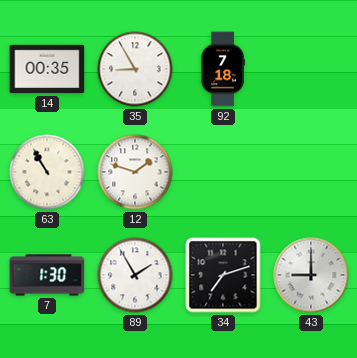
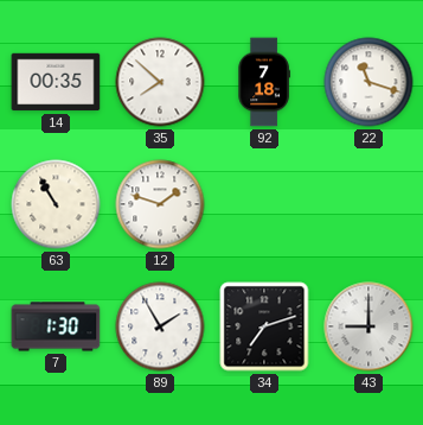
35: 8:55 -> 7:52 (160, 82)
22: none -> 11:18 (368, 82)
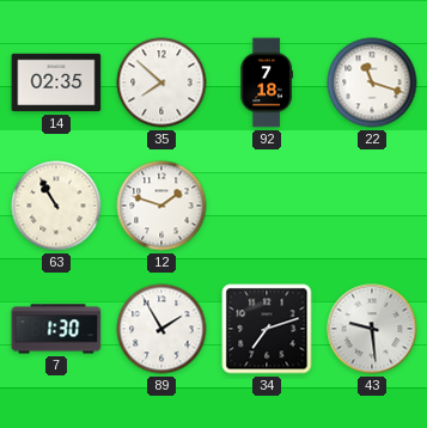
14: 00:35 -> 02:35 (56, 82)
43: 9:00 -> 9:29 (372, 329)
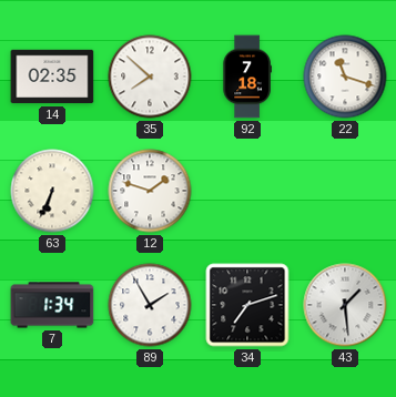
63: 10:55 -> 6:34 (52, 191)
7: 1:30 -> 1:34 (52, 305)
43: 9:29 -> 1:29 (345, 305)
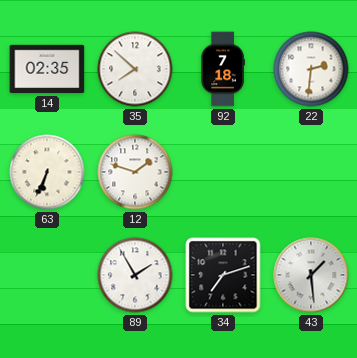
22: 11:18 -> 2:31 (311, 69)
7: 1:34 -> none (52, 305)
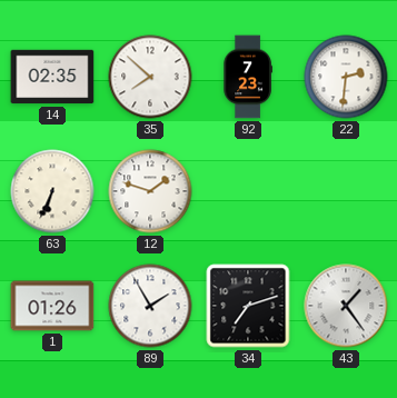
92: 7:18 -> 7:23 (248, 77)
1: none -> 01:26 (52, 306)
43: 1:29 -> 1:24 (346, 306)
